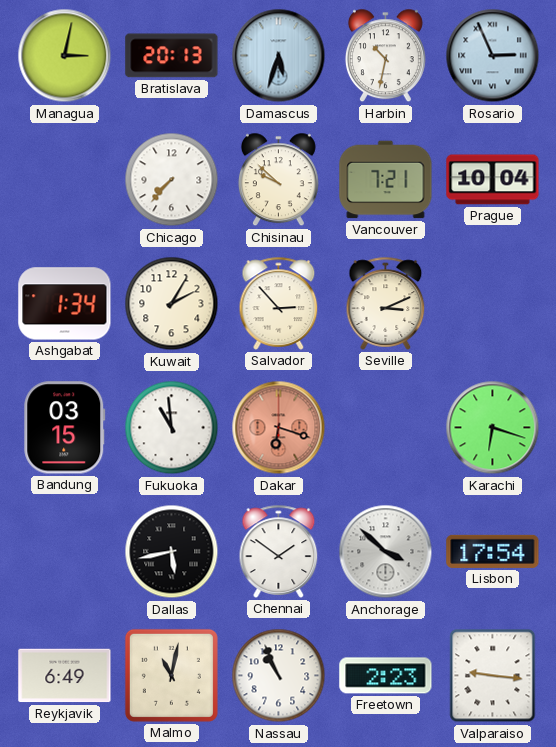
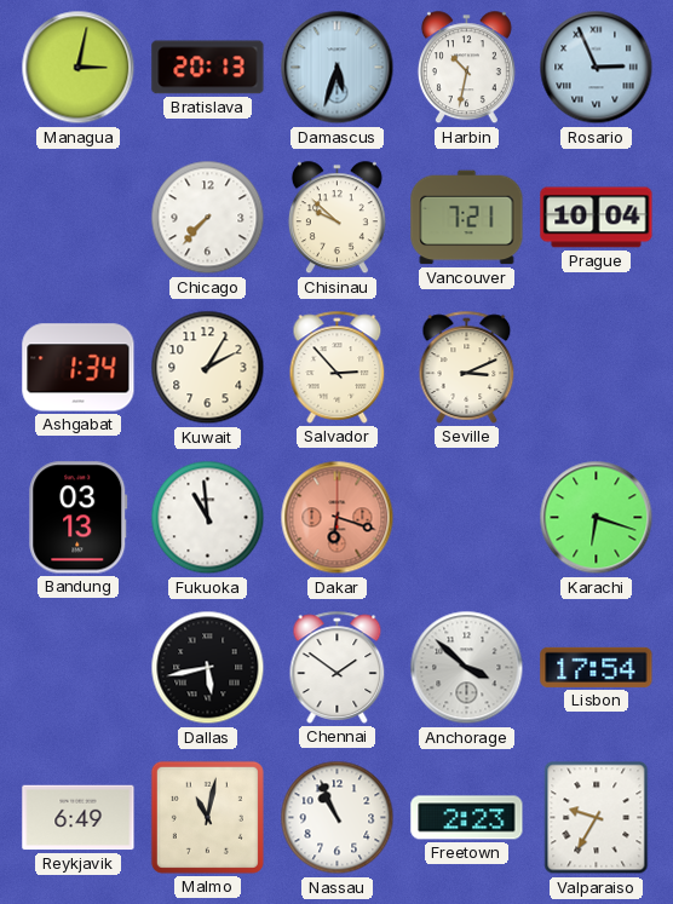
Bandung: 03:15 -> 03:13 (79, 518)
Valparaiso: 9:16 -> 9:35 (597, 818)
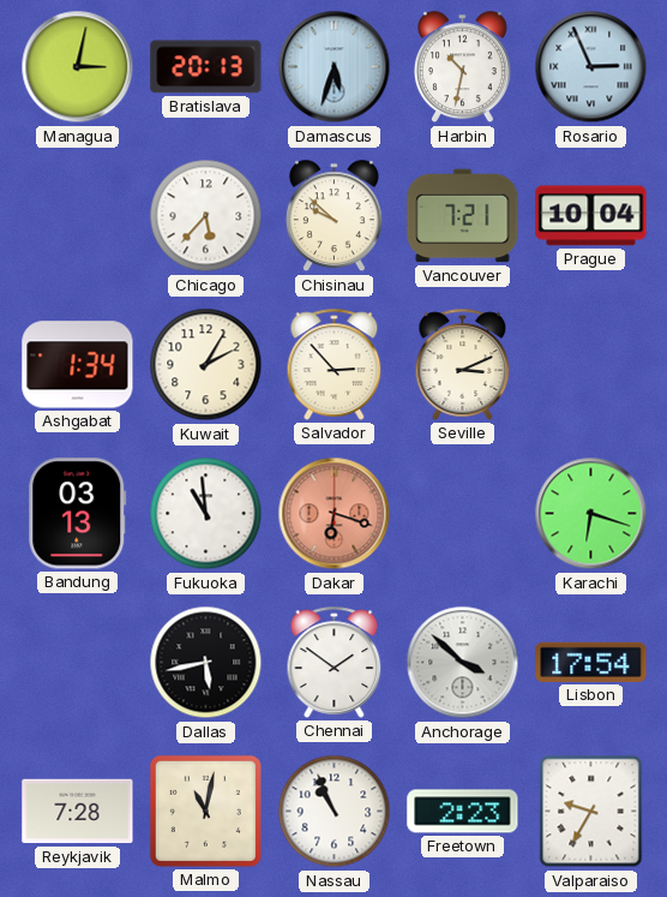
Chicago: 7:37 -> 5:37 (206, 216)
Reykjavik: 6:49 -> 7:28 (78, 812)
